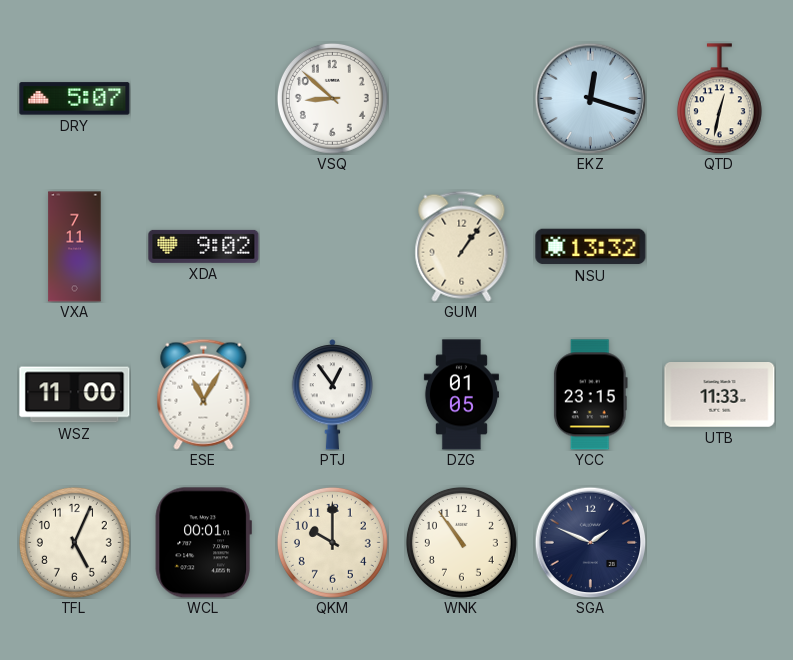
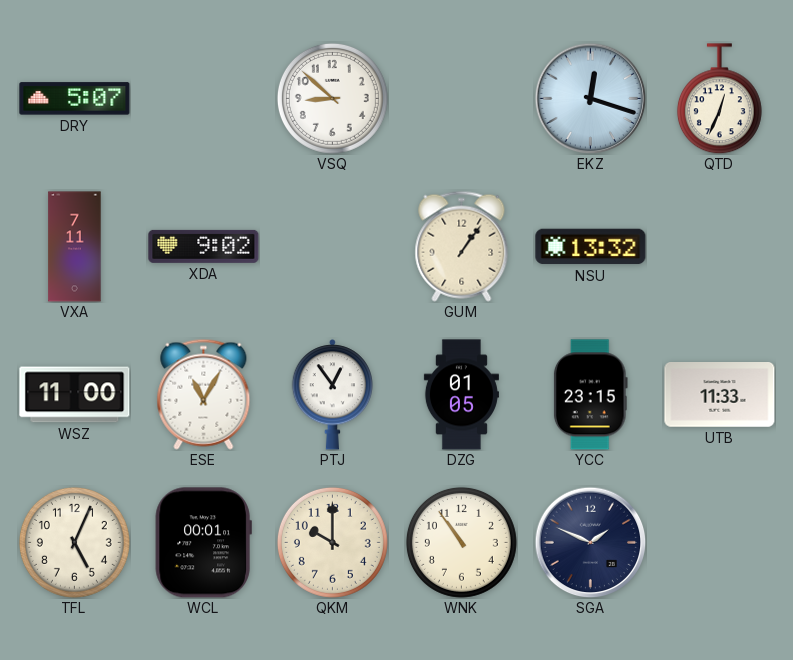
QTD: 12:32 -> 12:34 (719, 99)
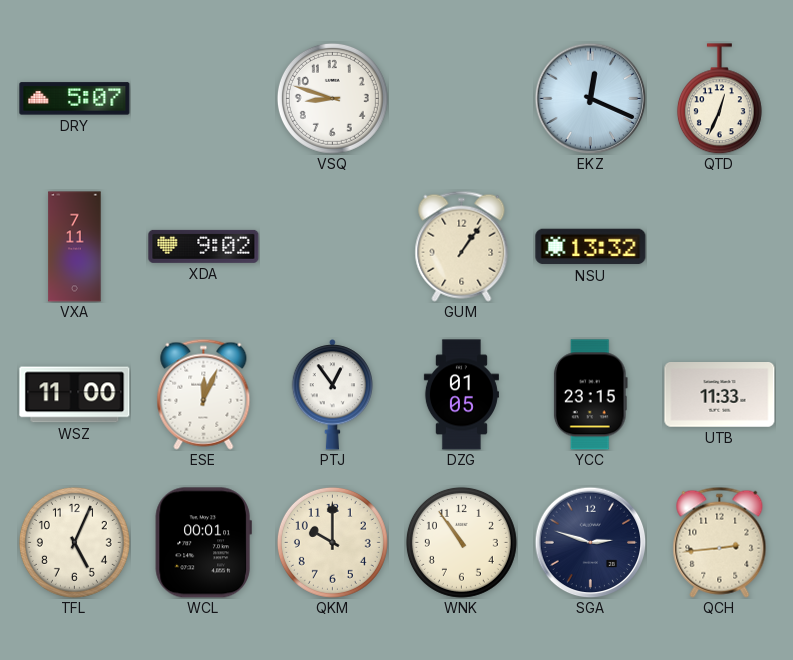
VSQ: 8:52 -> 8:48 (332, 98)
EKZ: 12:18 -> 12:19 (590, 98)
ESE: 11:05 -> 12:04 (204, 394)
SGA: 1:49 -> 2:48 (590, 542)
QCH: none -> 2:44 (720, 542)
